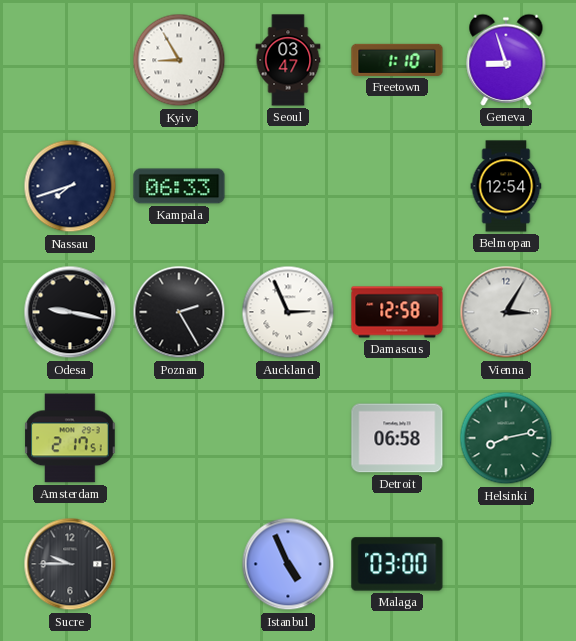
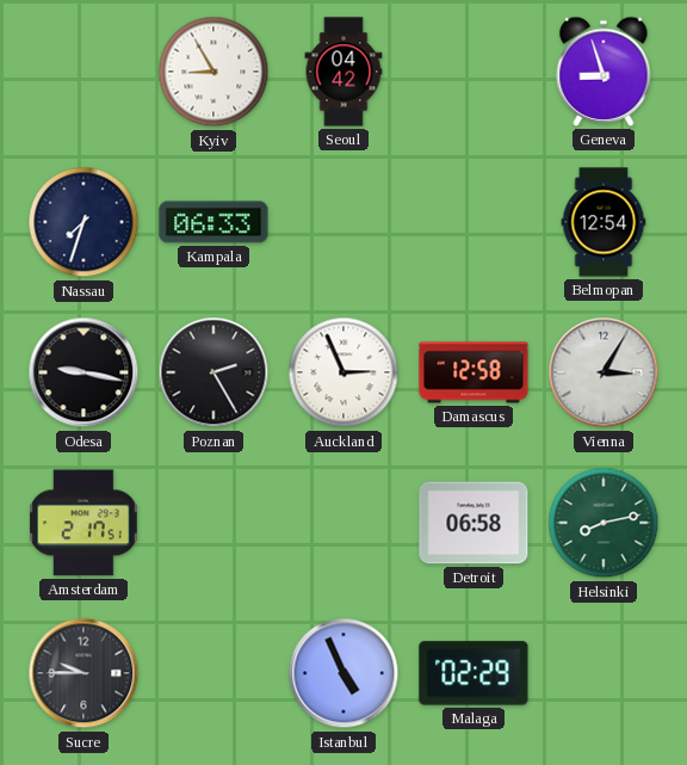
Seoul: 03:47 -> 04:42 (343, 72)
Freetown: 1:10 -> none (397, 60)
Nassau: 7:42 -> 7:33 (83, 222)
Malaga: 03:00 -> 02:29 (474, 673)
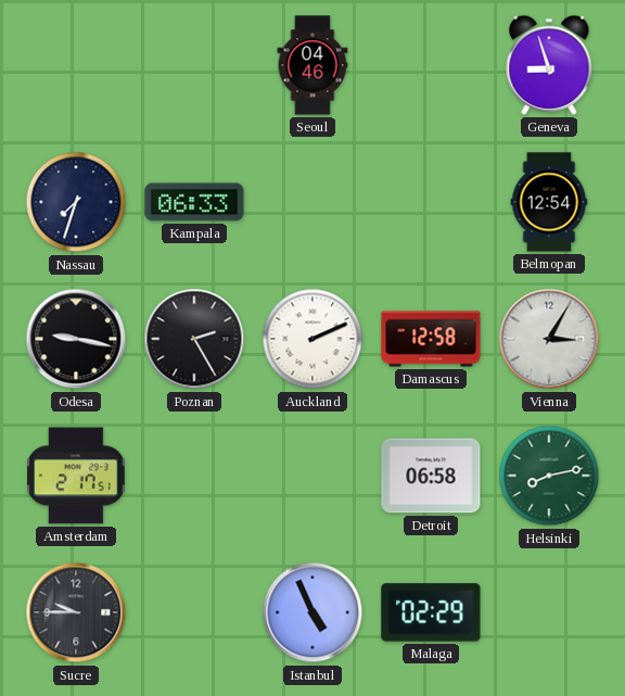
Kyiv: 8:55 -> none (213, 72)
Seoul: 04:42 -> 04:46 (312, 65)
Auckland: 2:56 -> 2:11 (312, 339)
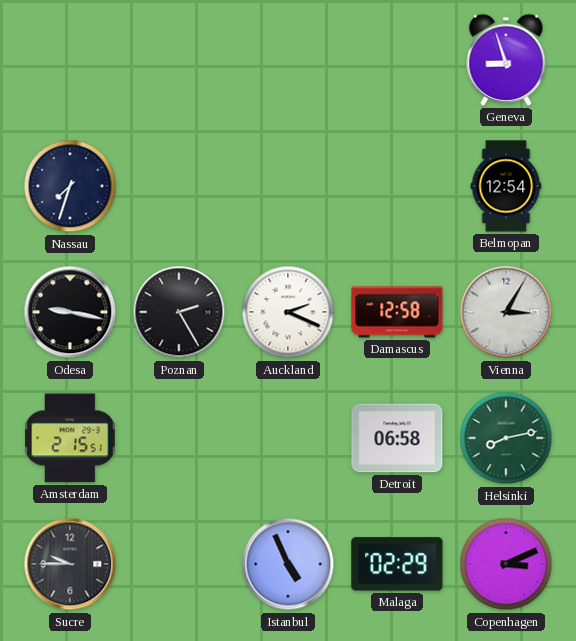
Seoul: 04:46 -> none (312, 65)
Kampala: 06:33 -> none (194, 202)
Auckland: 2:11 -> 2:19 (288, 312)
Amsterdam: 2:17 -> 2:15 (70, 438)
Copenhagen: none -> 3:11 (506, 564)
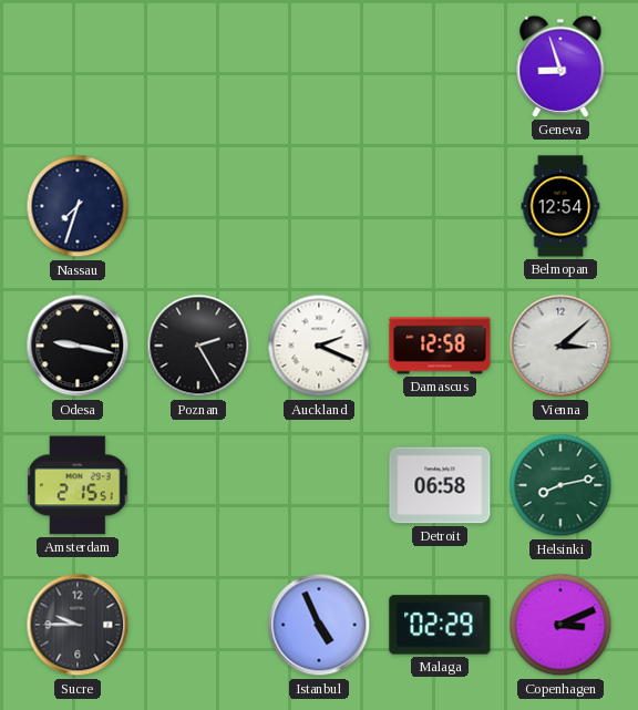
Vienna: 3:05 -> 3:08 (560, 346)
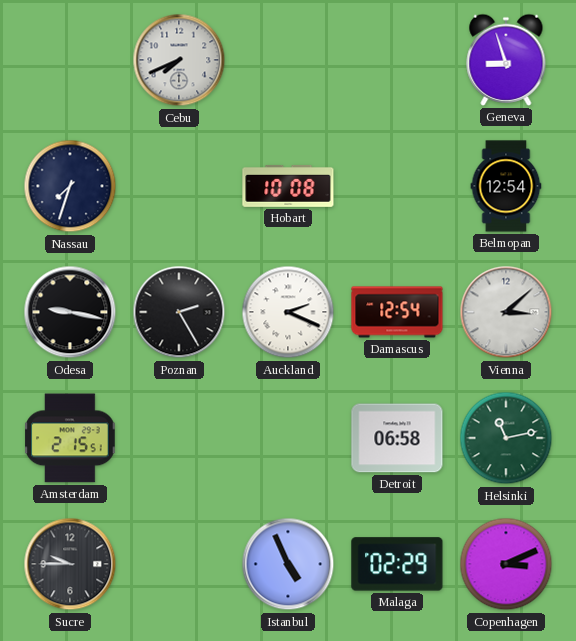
Cebu: none -> 7:41 (179, 60)
Hobart: none -> 10:08 (288, 186)
Damascus: 12:58 -> 12:54 (397, 312)
Helsinki: 8:13 -> 11:13 (506, 438)
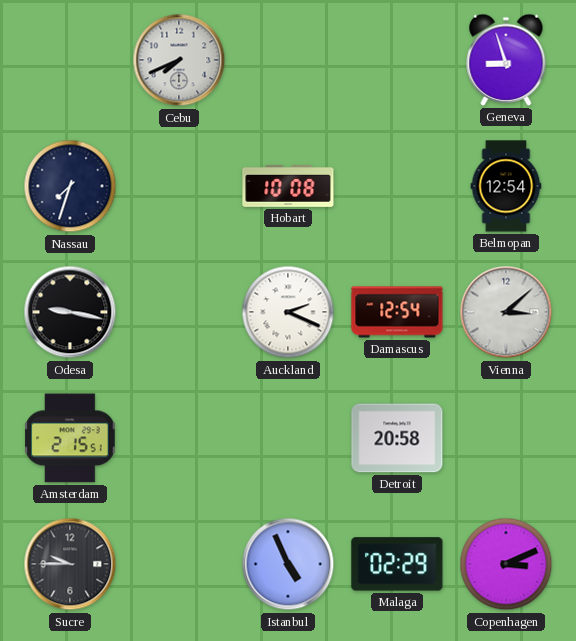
Poznan: 2:25 -> none (179, 312)
Detroit: 06:58 -> 20:58 (397, 438)
Helsinki: 11:13 -> none (506, 438)
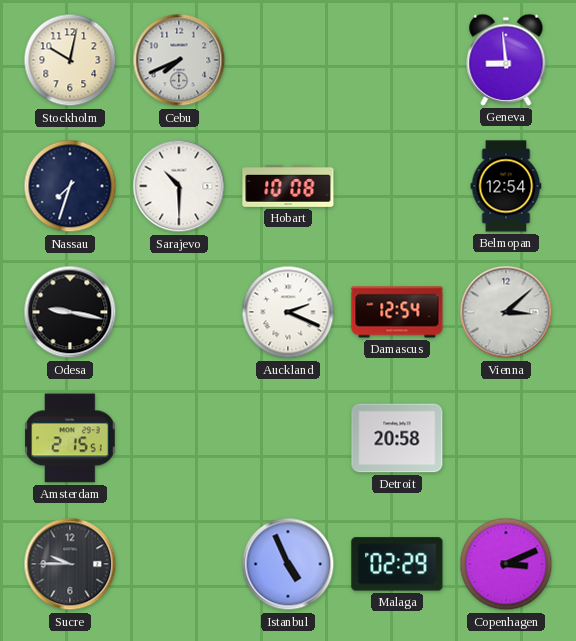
Stockholm: none -> 10:02 (70, 60)
Geneva: 8:57 -> 8:59 (506, 60)
Sarajevo: none -> 10:30 (179, 186)
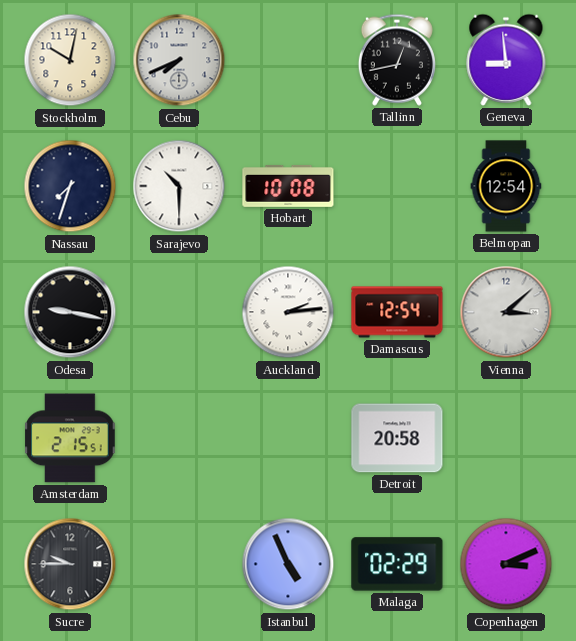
Tallinn: none -> 12:43 (397, 60)
Auckland: 2:19 -> 2:14 (288, 312)
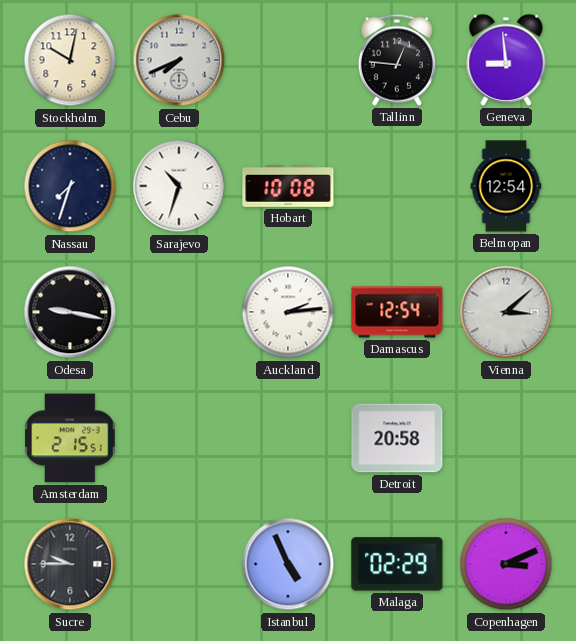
Tallinn: 12:43 -> 12:46 (397, 60)
Sarajevo: 10:30 -> 10:33 (179, 186)
